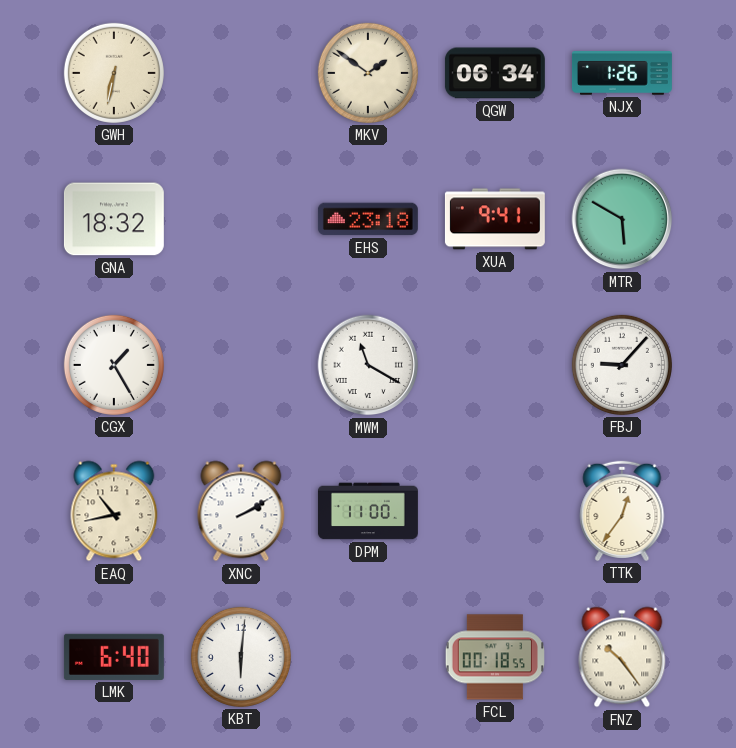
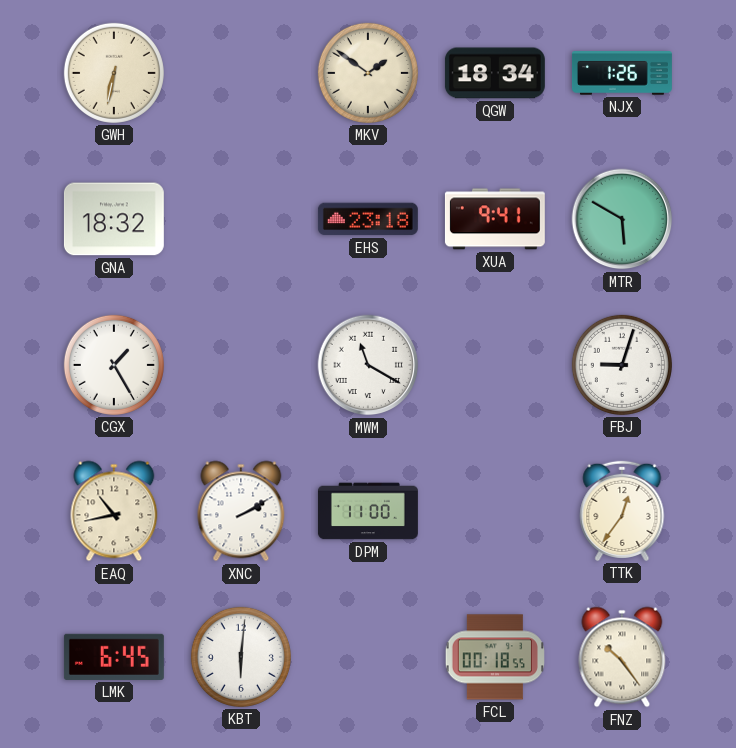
QGW: 06:34 -> 18:34 (495, 73)
FBJ: 9:07 -> 9:03 (622, 365)
LMK: 6:40 -> 6:45 (114, 657)
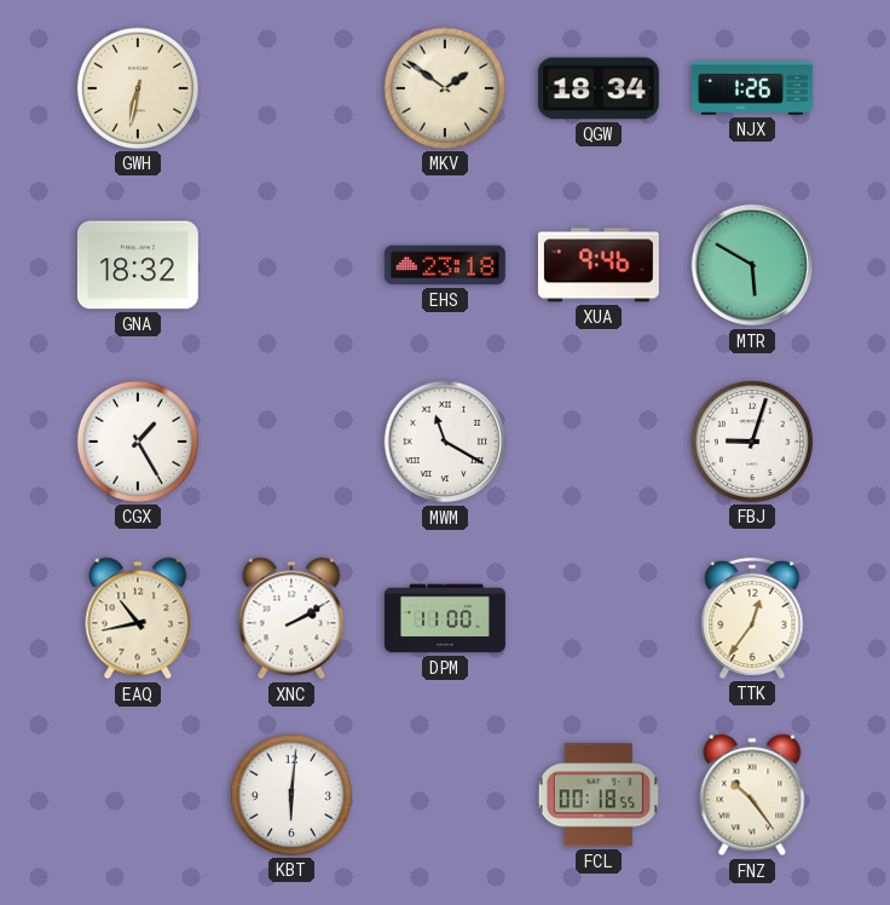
XUA: 9:41 -> 9:46 (599, 265)
LMK: 6:45 -> none (114, 657)
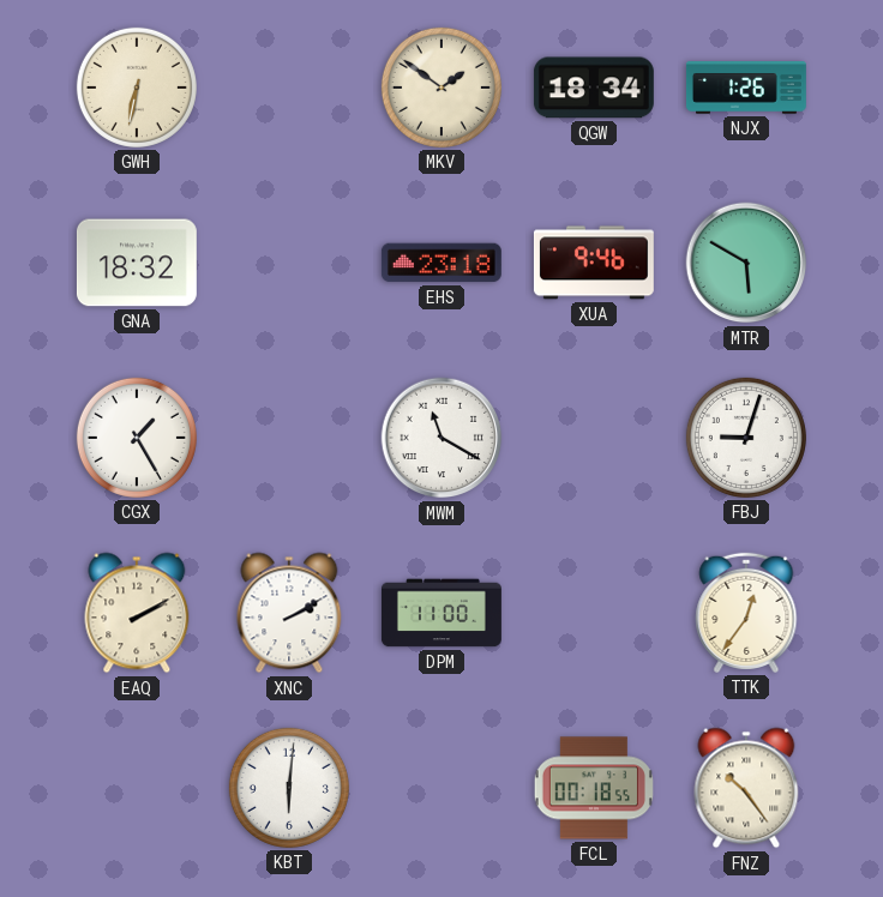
EAQ: 10:43 -> 2:10 (137, 613)
